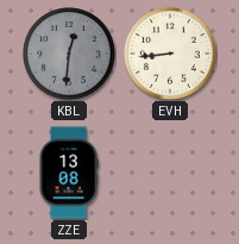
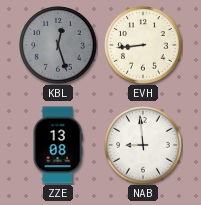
KBL: 12:31 -> 12:27 (58, 45)
NAB: none -> 8:59 (143, 145)
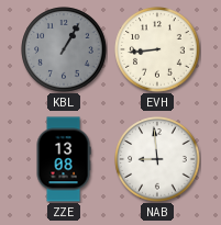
KBL: 12:27 -> 1:05 (64, 49)
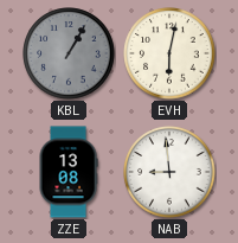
EVH: 8:44 -> 6:02 (169, 53)
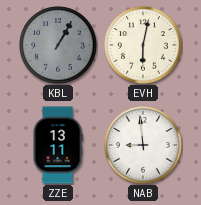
ZZE: 13:08 -> 13:11 (58, 145)
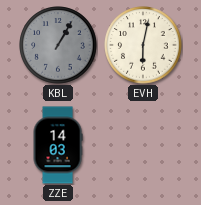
ZZE: 13:11 -> 14:03 (58, 145)
NAB: 8:59 -> none (143, 145)
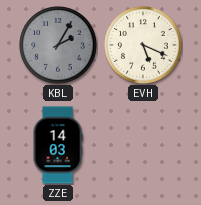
KBL: 1:05 -> 2:05 (58, 45)
EVH: 6:02 -> 5:19 (143, 45)
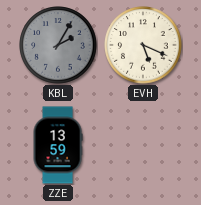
ZZE: 14:03 -> 13:59 (58, 145)
